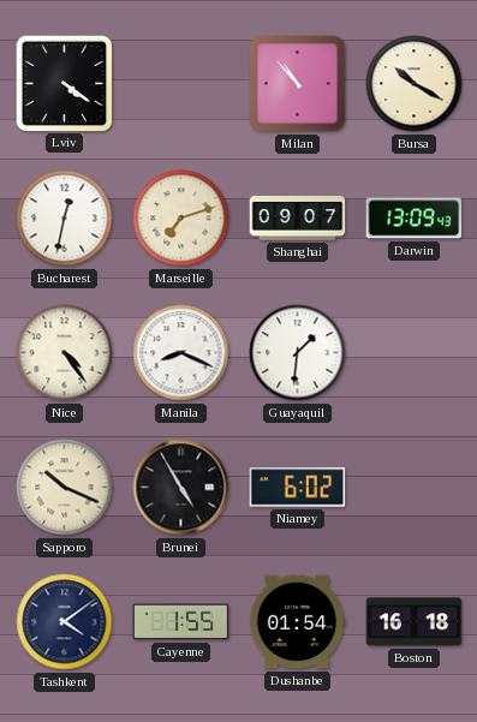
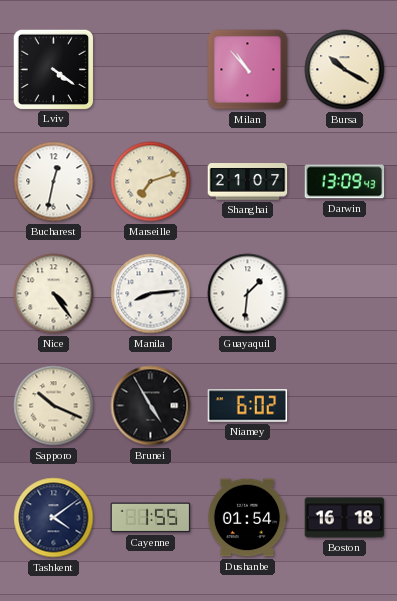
Shanghai: 09:07 -> 21:07 (248, 182)
Manila: 8:19 -> 8:14 (151, 294)
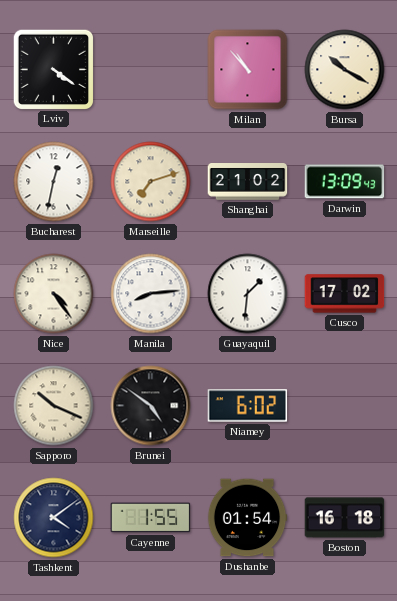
Shanghai: 21:07 -> 21:02 (248, 182)
Cusco: none -> 17:02 (345, 294)
Brunei: 4:55 -> 4:51 (151, 406)
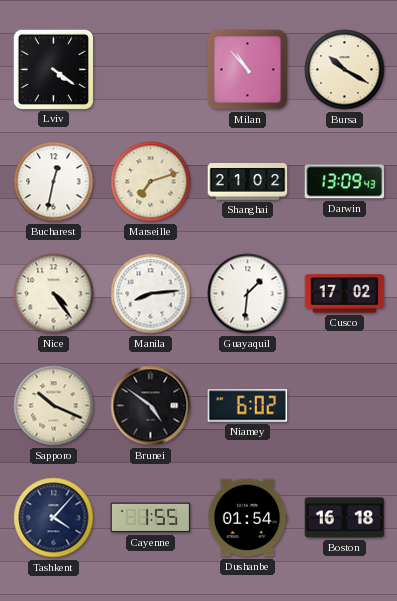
Tashkent: 4:09 -> 4:07 (54, 518)
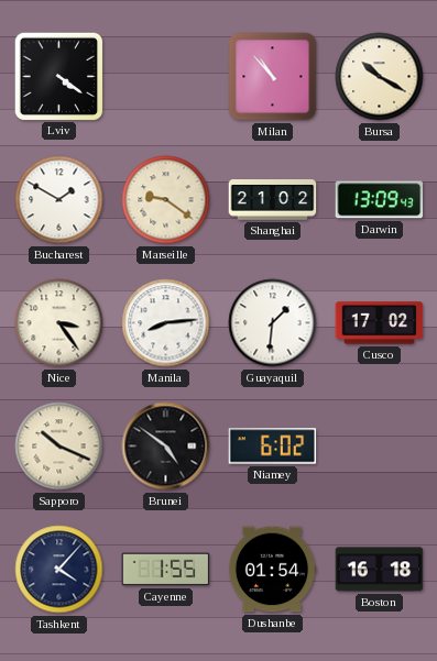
Bucharest: 12:32 -> 1:50 (59, 200)
Marseille: 7:12 -> 9:21 (166, 200)
Nice: 4:24 -> 3:24 (59, 323)
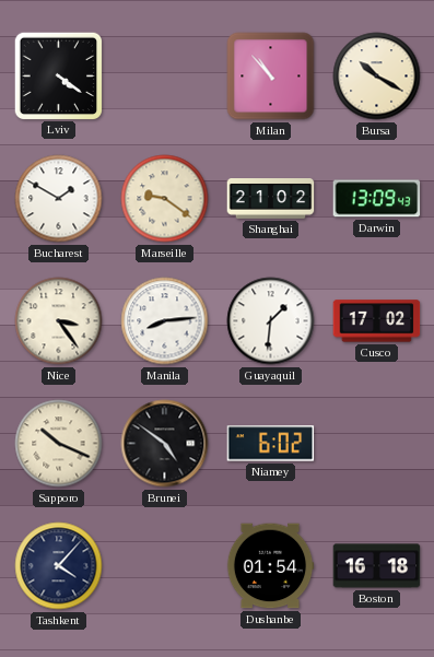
Cayenne: 1:55 -> none (166, 570)
